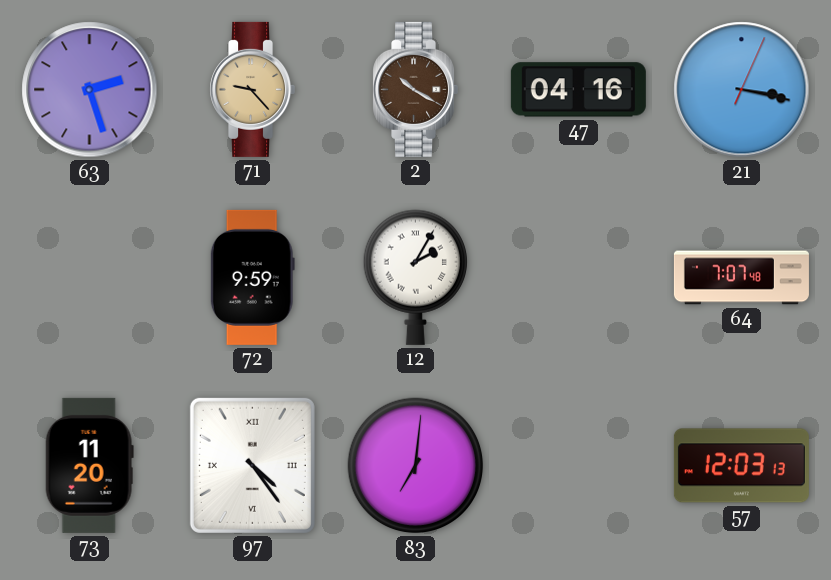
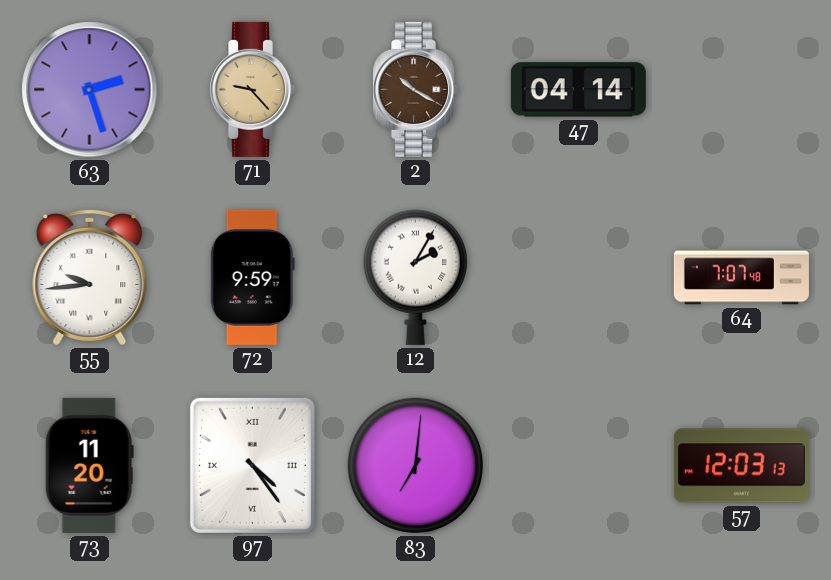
47: 04:16 -> 04:14 (578, 90)
21: 3:17 -> none (742, 90)
55: none -> 9:44 (90, 278)
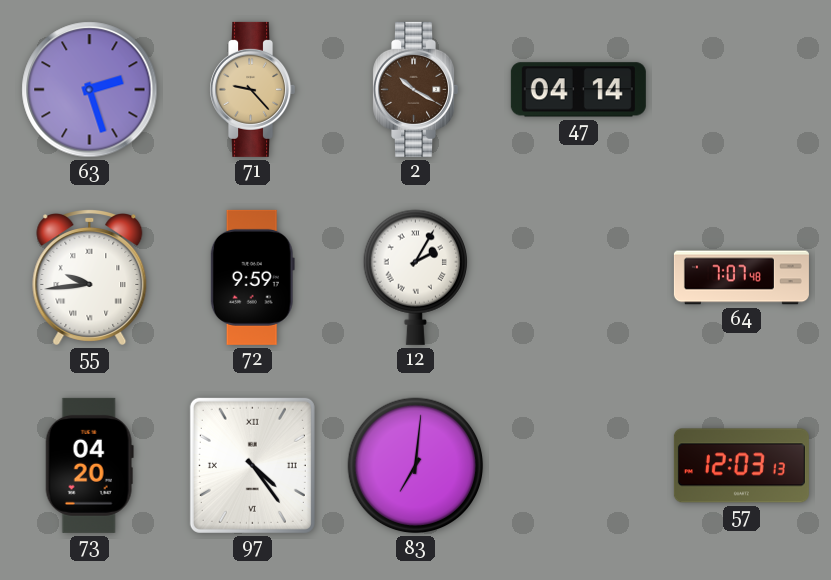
73: 11:20 -> 04:20 (89, 465)
